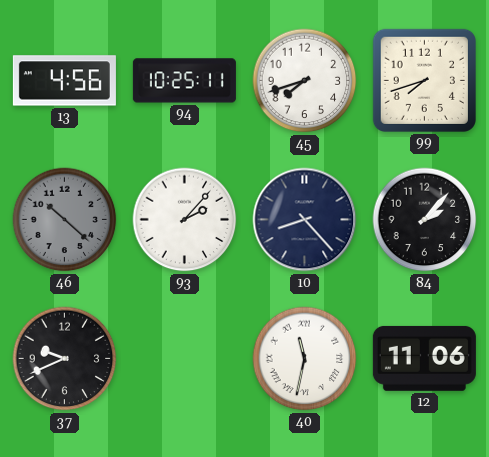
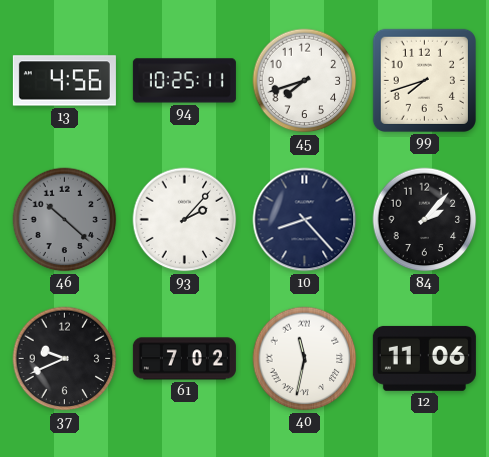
61: none -> 7:02 (184, 359)
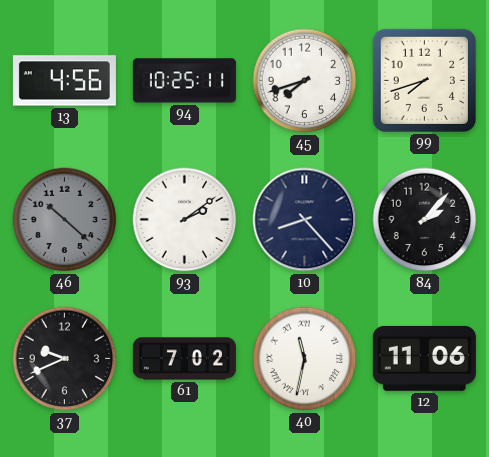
93: 2:07 -> 2:09 (185, 220)
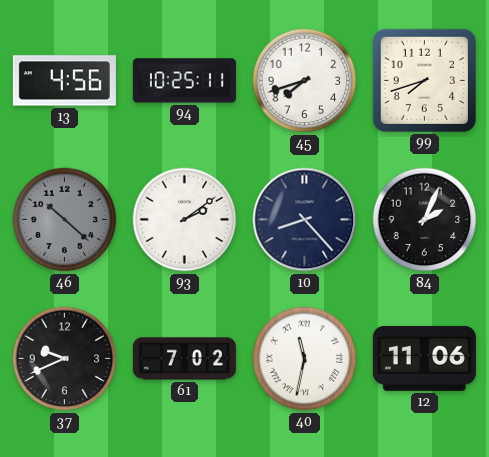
84: 2:07 -> 2:04 (425, 220)
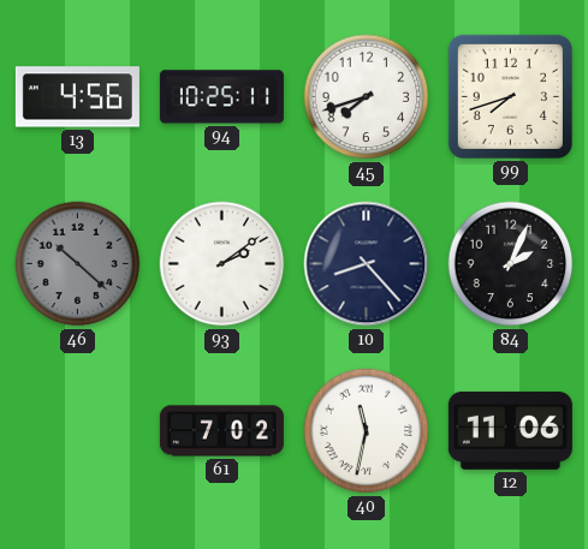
37: 9:41 -> none (65, 359)
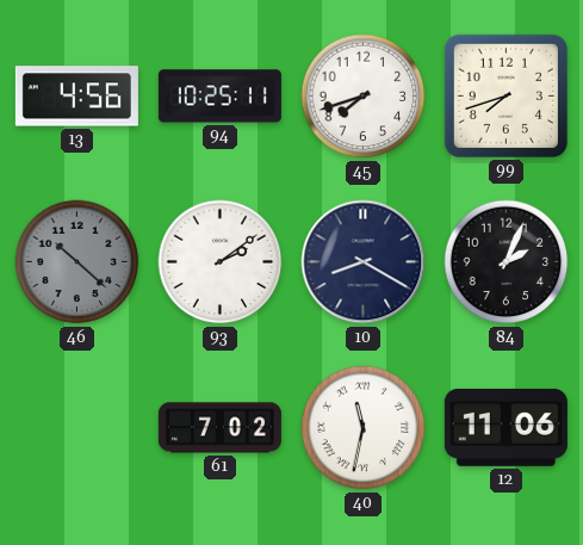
10: 8:23 -> 8:20 (364, 262)
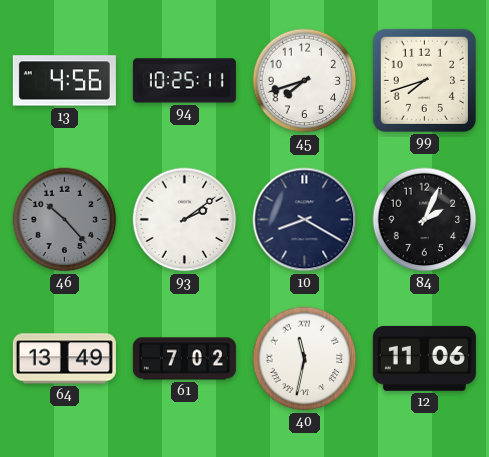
46: 10:22 -> 10:23 (65, 220)
64: none -> 13:49 (64, 359)
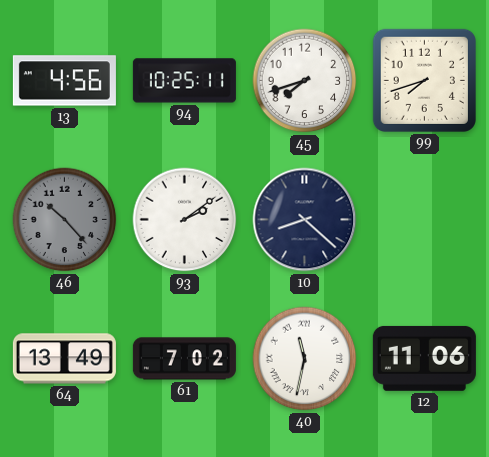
10: 8:20 -> 8:22 (305, 220)
84: 2:04 -> none (425, 220)
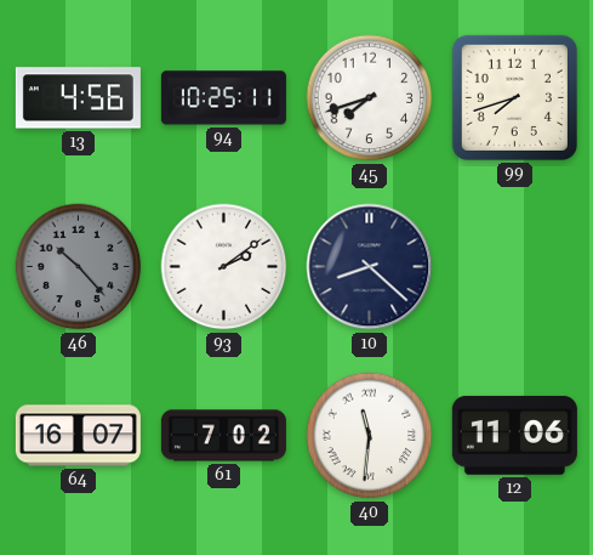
64: 13:49 -> 16:07 (78, 436)
40: 11:32 -> 11:31 (370, 436)
